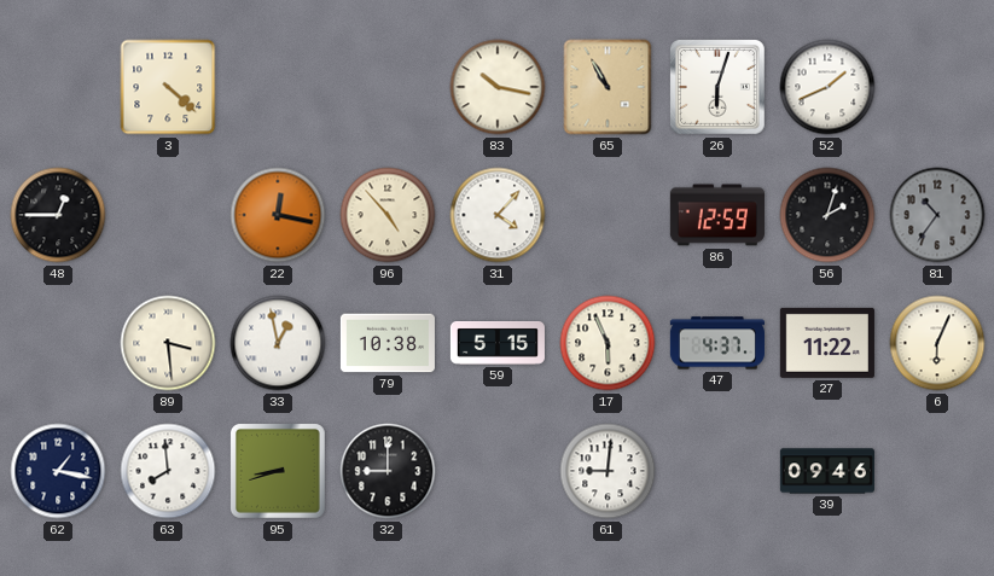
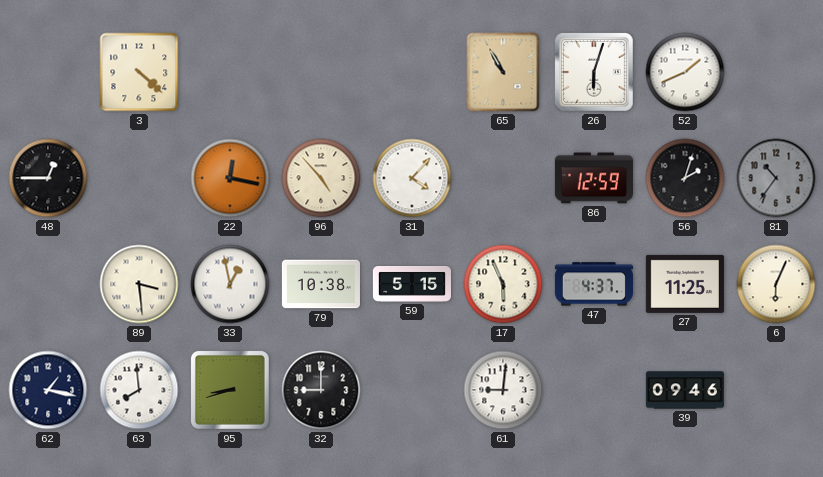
83: 10:17 -> none (498, 87)
27: 11:22 -> 11:25 (685, 284)
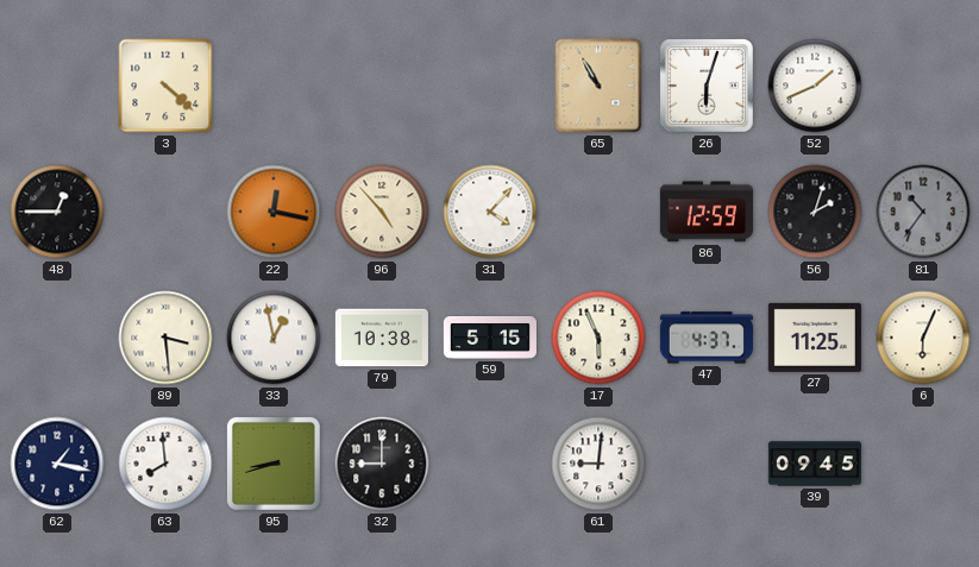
39: 09:46 -> 09:45 (815, 464)
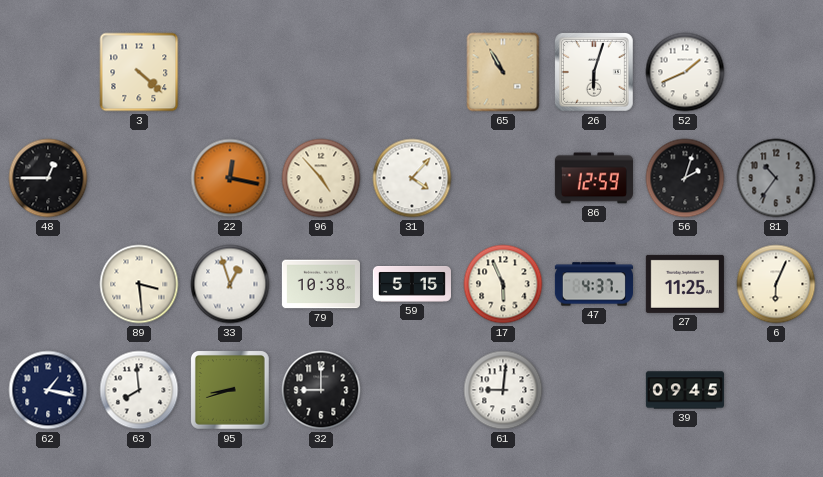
33: 12:58 -> 12:57 (230, 284)
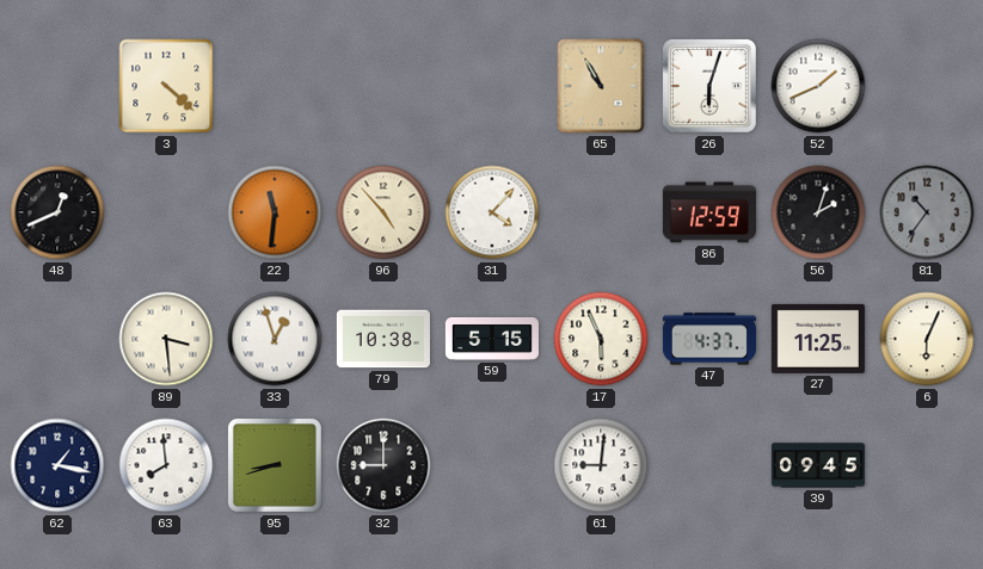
48: 12:45 -> 12:41 (57, 212)
22: 12:17 -> 11:31 (275, 212)
